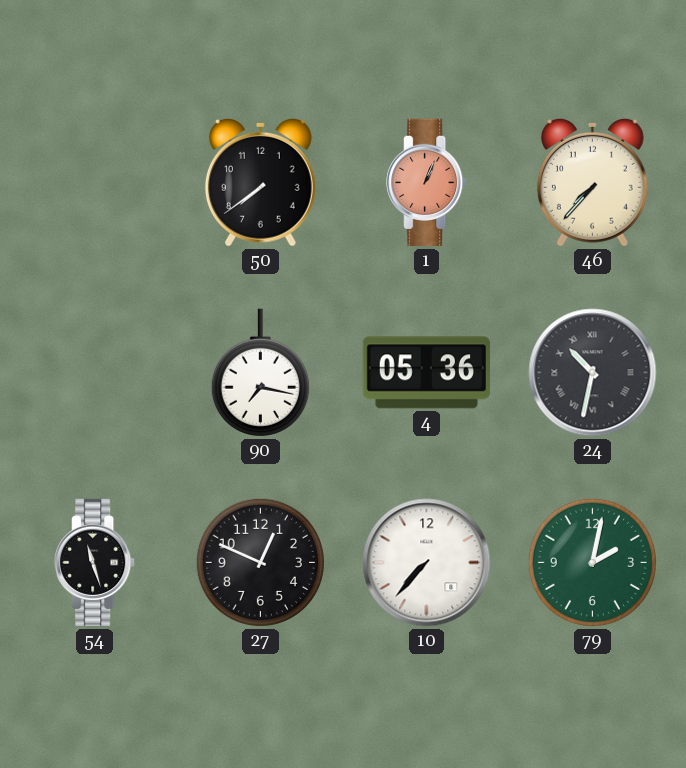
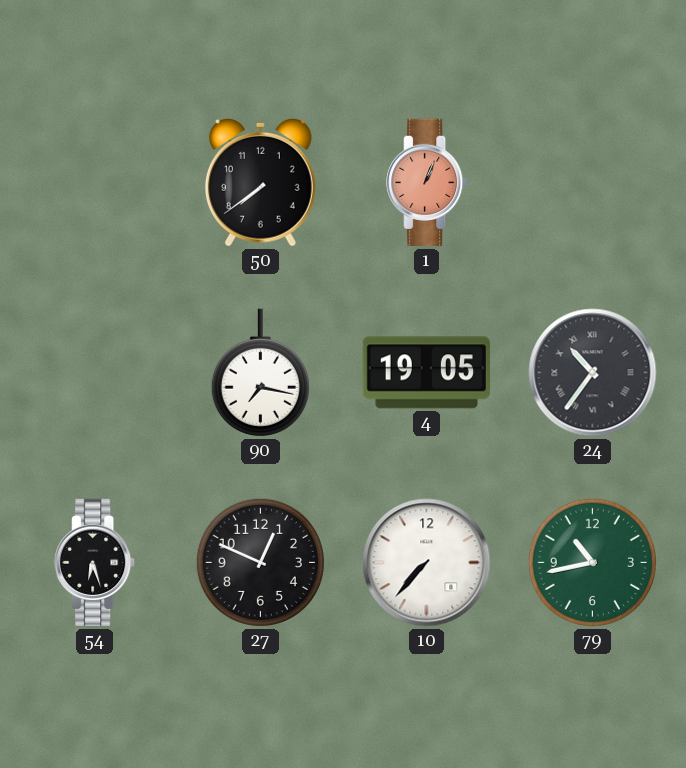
46: 7:37 -> none (592, 182)
4: 05:36 -> 19:05 (426, 373)
24: 10:32 -> 10:36 (593, 373)
54: 11:27 -> 6:27 (95, 563)
79: 2:02 -> 10:43 (592, 562)
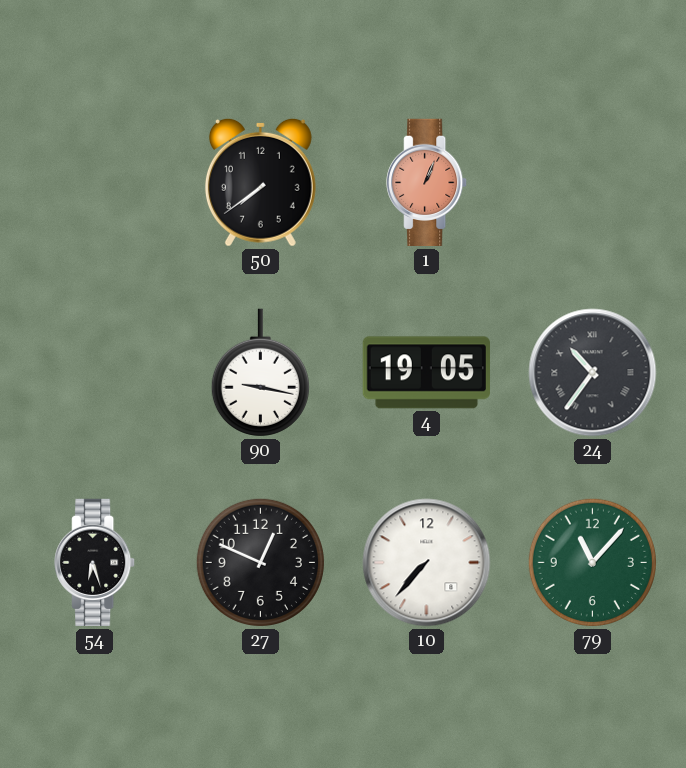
90: 7:17 -> 9:17 (260, 373)
79: 10:43 -> 11:07 (592, 562)
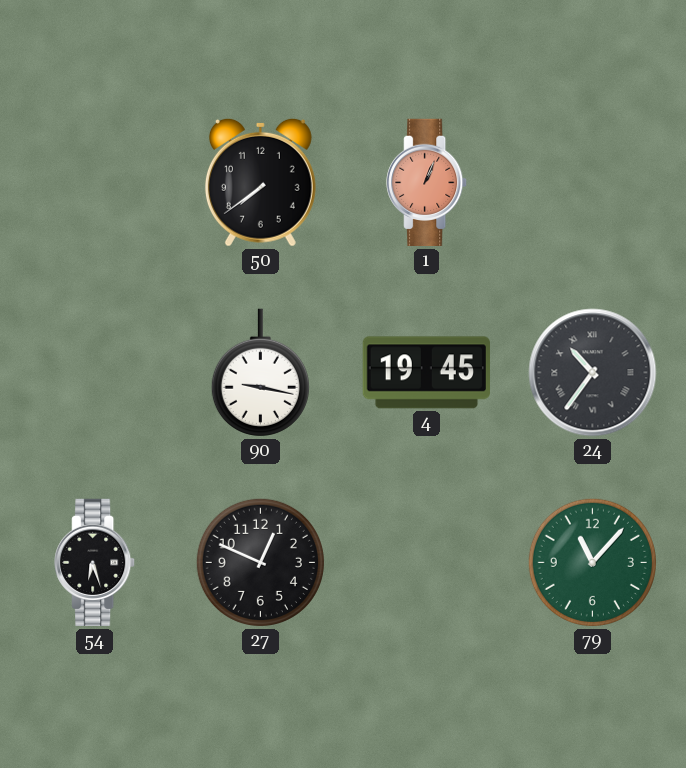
4: 19:05 -> 19:45 (426, 373)
10: 7:37 -> none (427, 563)
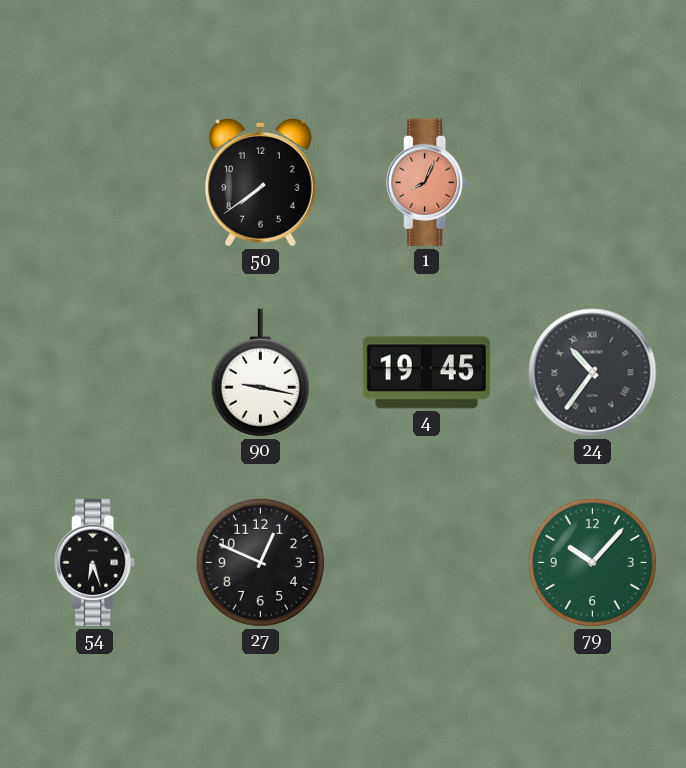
1: 1:04 -> 8:04 (427, 183)
79: 11:07 -> 10:07 (592, 562)
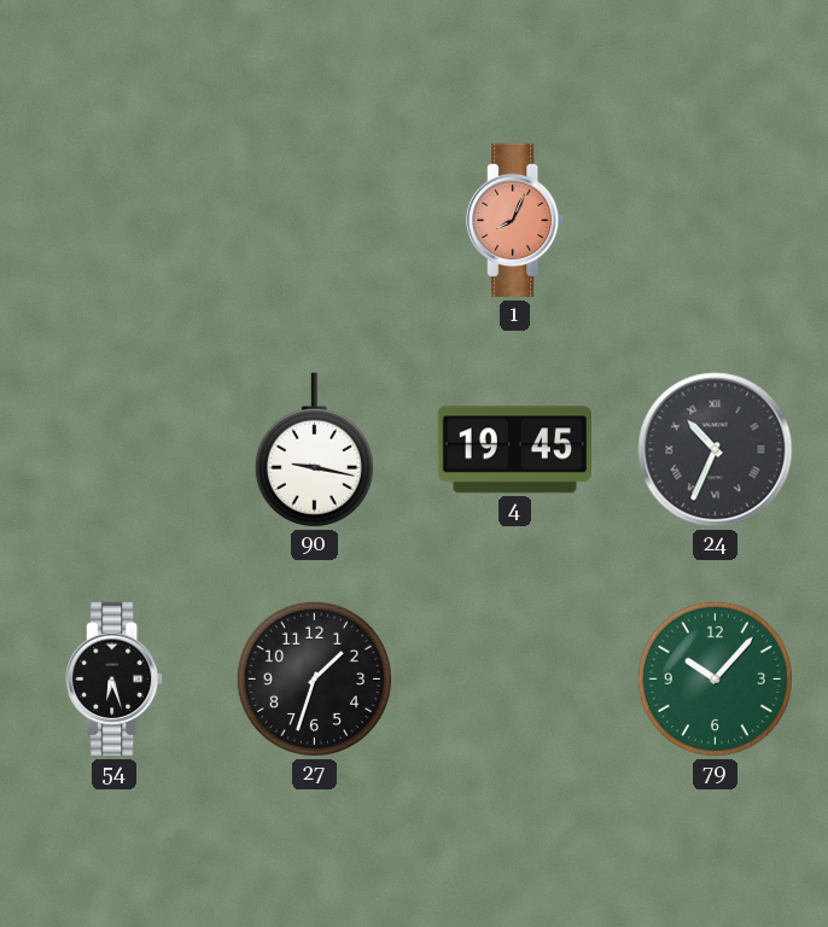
50: 7:39 -> none (260, 182)
24: 10:36 -> 10:34 (716, 450)
27: 12:49 -> 1:33 (314, 678)
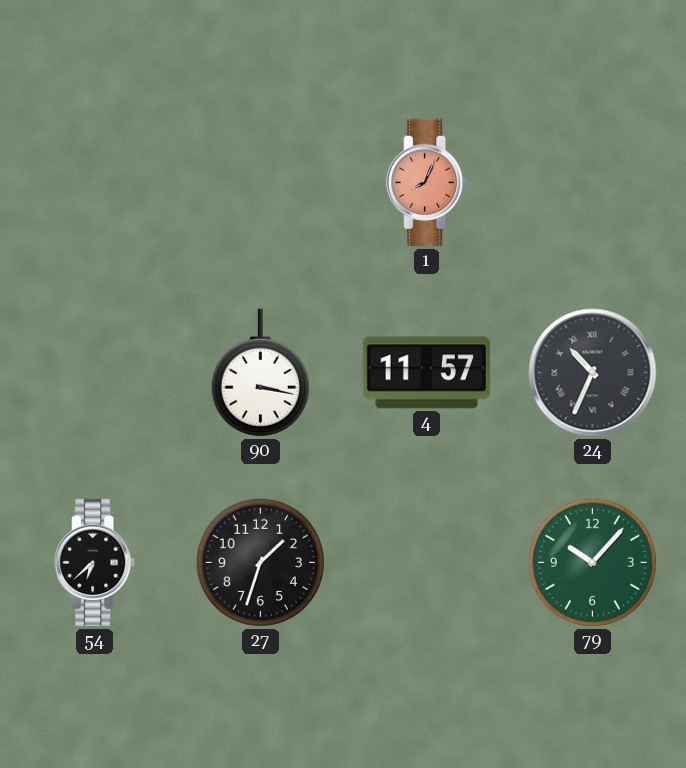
90: 9:17 -> 3:17 (260, 373)
4: 19:45 -> 11:57 (426, 373)
54: 6:27 -> 6:38 (95, 563)
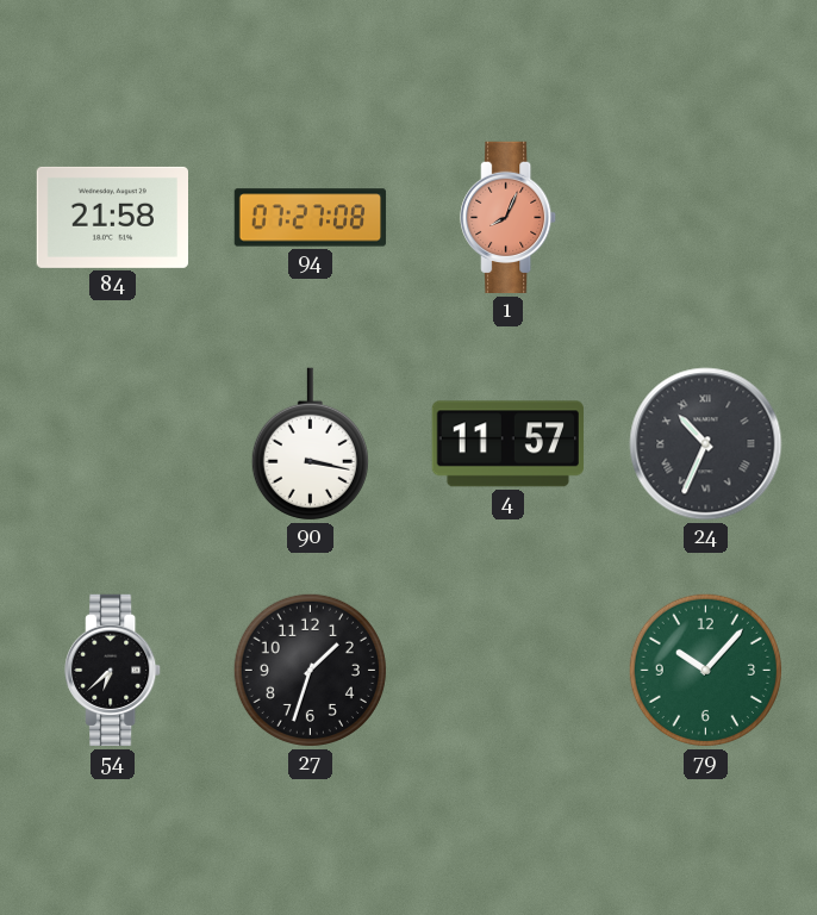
84: none -> 21:58 (112, 217)
94: none -> 07:27 (311, 218)
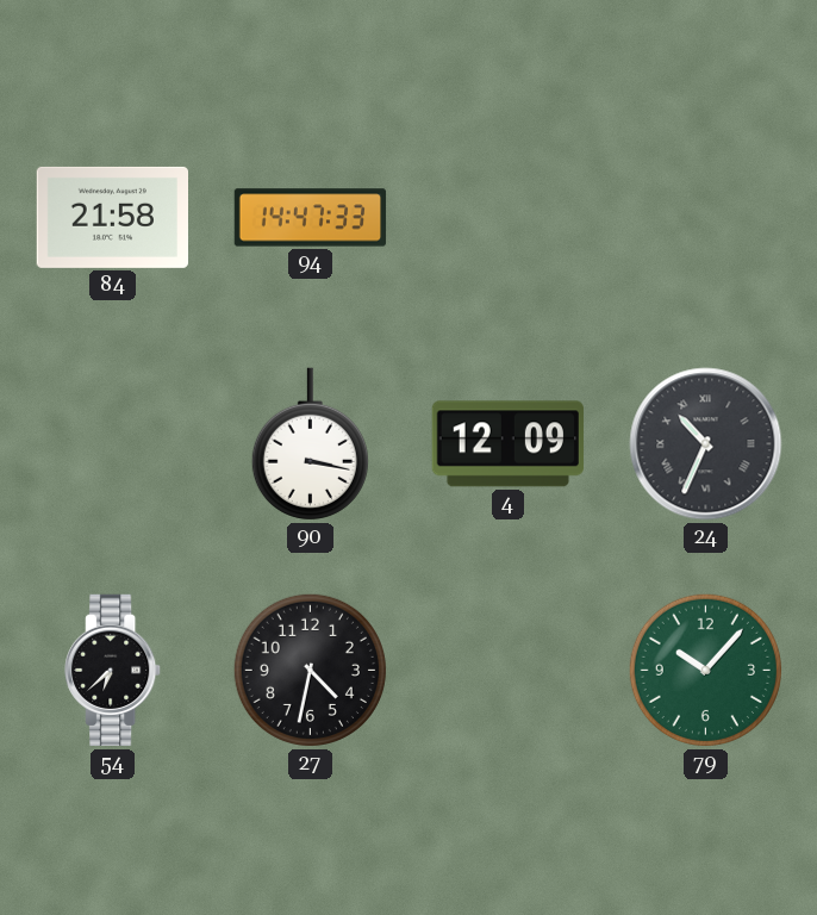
94: 07:27 -> 14:47 (311, 218)
1: 8:04 -> none (509, 218)
4: 11:57 -> 12:09 (507, 444)
27: 1:33 -> 4:32 (310, 670)
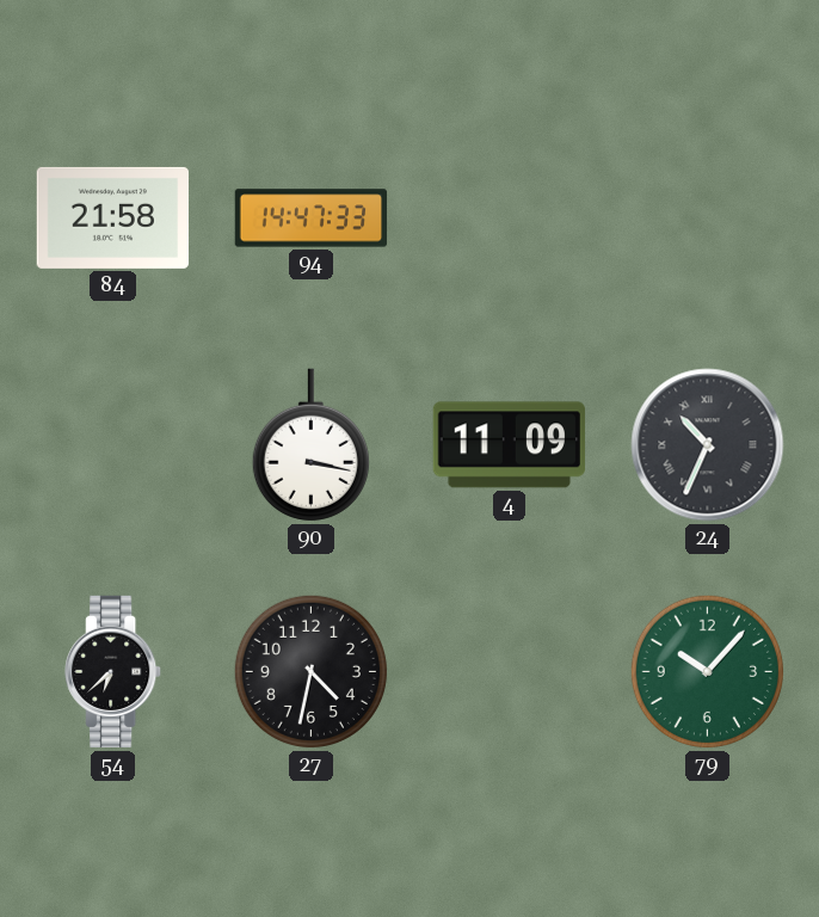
4: 12:09 -> 11:09 (509, 445)
